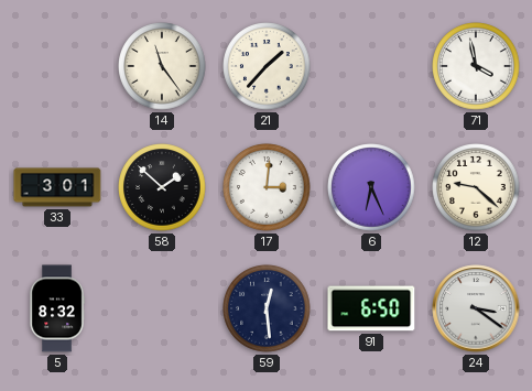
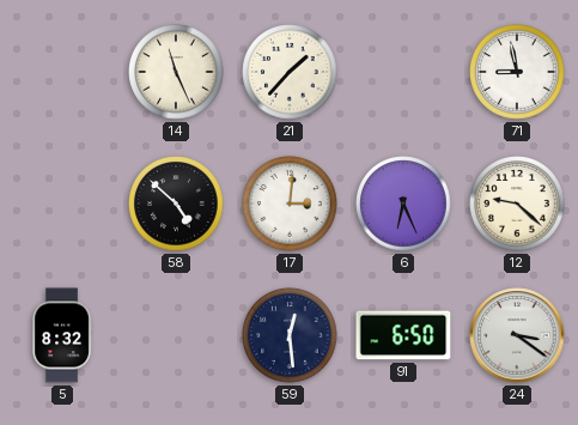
14: 11:24 -> 11:26 (176, 72)
71: 3:58 -> 8:58 (517, 72)
33: 3:01 -> none (57, 187)
58: 1:52 -> 4:52 (176, 204)
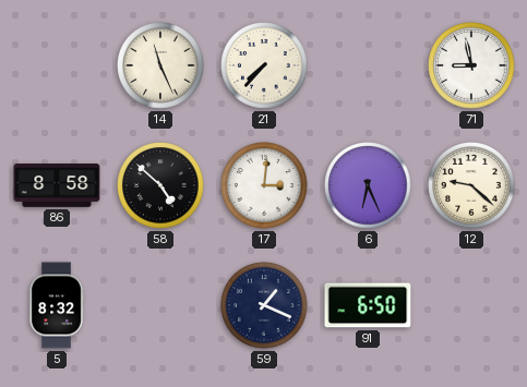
21: 1:37 -> 7:37 (264, 65)
86: none -> 8:58 (57, 186)
59: 12:29 -> 1:19 (264, 305)
24: 3:21 -> none (517, 335)
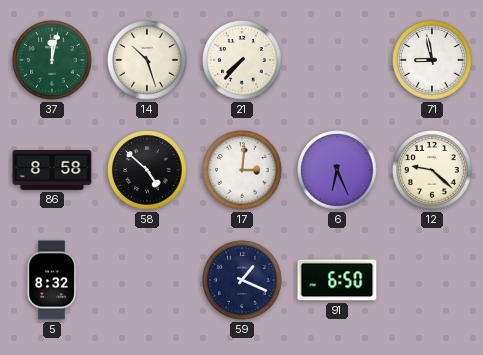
37: none -> 12:02 (52, 60)
14: 11:26 -> 10:27 (147, 60)
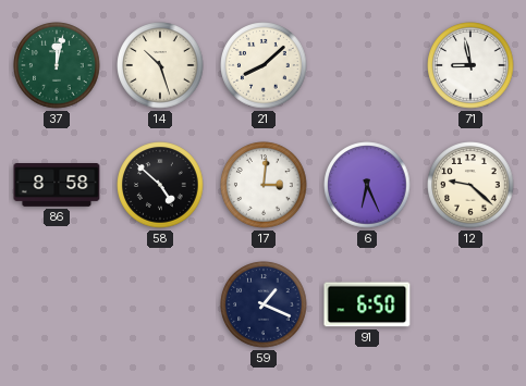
21: 7:37 -> 8:08 (264, 65)
5: 8:32 -> none (52, 280)
